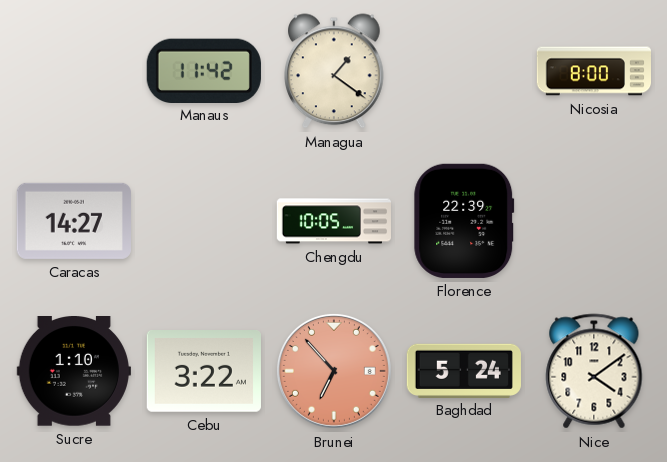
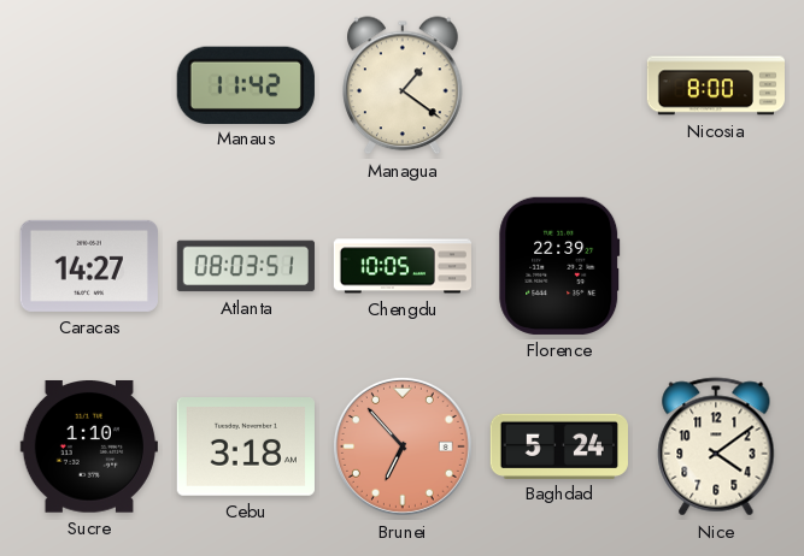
Atlanta: none -> 08:03 (246, 266)
Cebu: 3:22 -> 3:18 (246, 448)
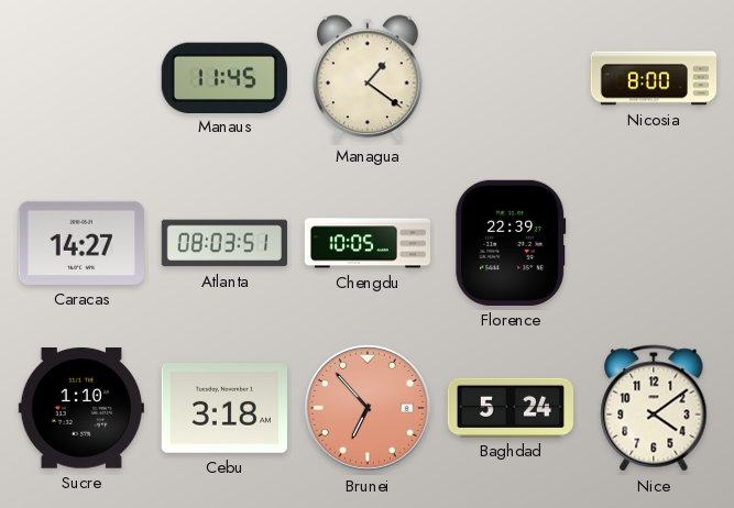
Manaus: 11:42 -> 11:45 (224, 77)
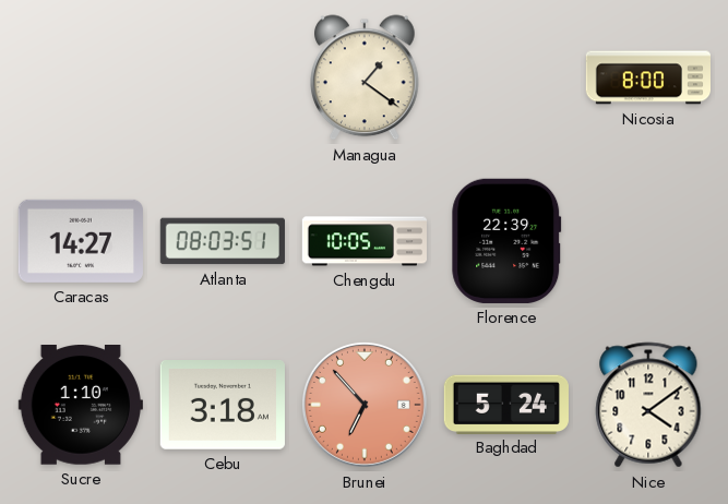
Manaus: 11:45 -> none (224, 77)
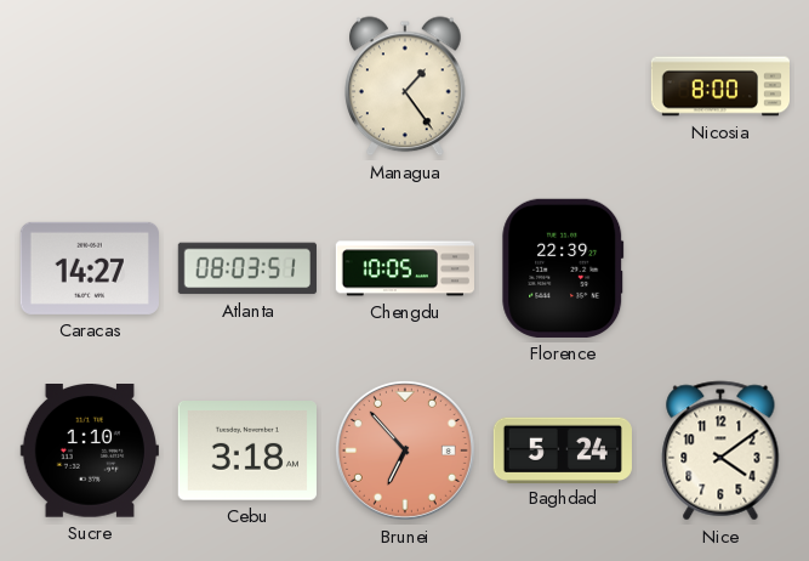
Managua: 1:21 -> 1:24 (406, 86)
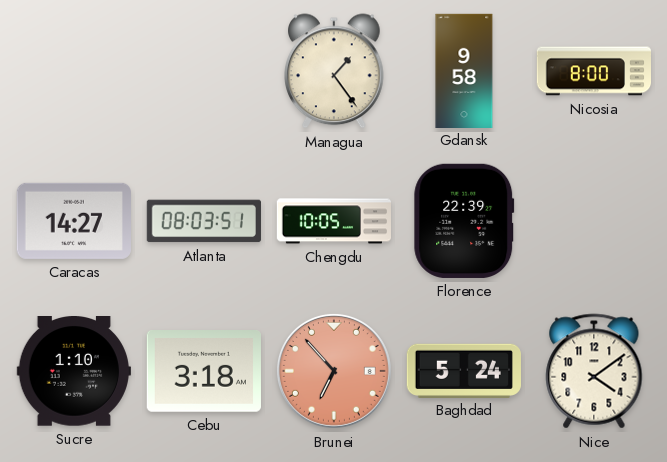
Gdansk: none -> 9:58 (464, 70)
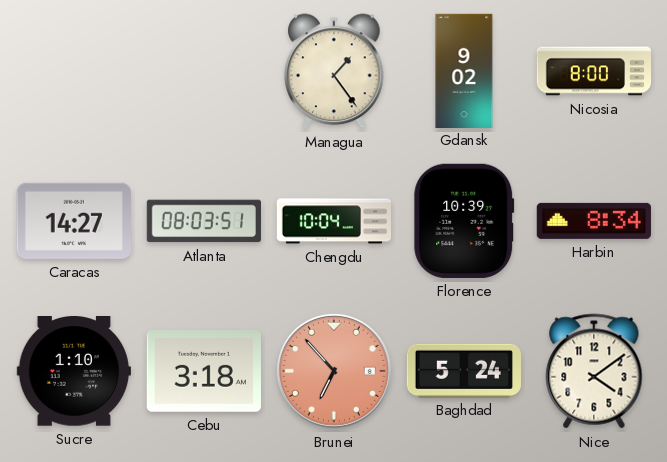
Gdansk: 9:58 -> 9:02 (464, 70)
Chengdu: 10:05 -> 10:04 (333, 221)
Florence: 22:39 -> 10:39 (464, 221)
Harbin: none -> 8:34 (594, 221)
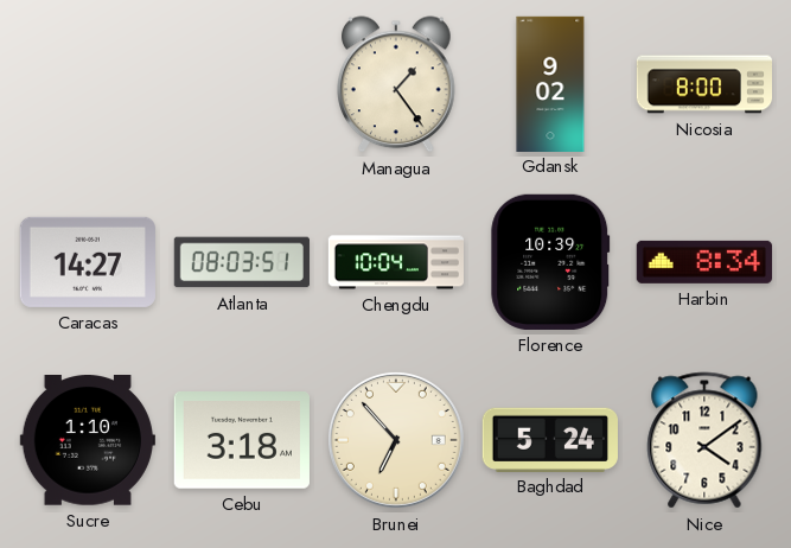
Brunei dial: salmon -> cream (396, 440)
